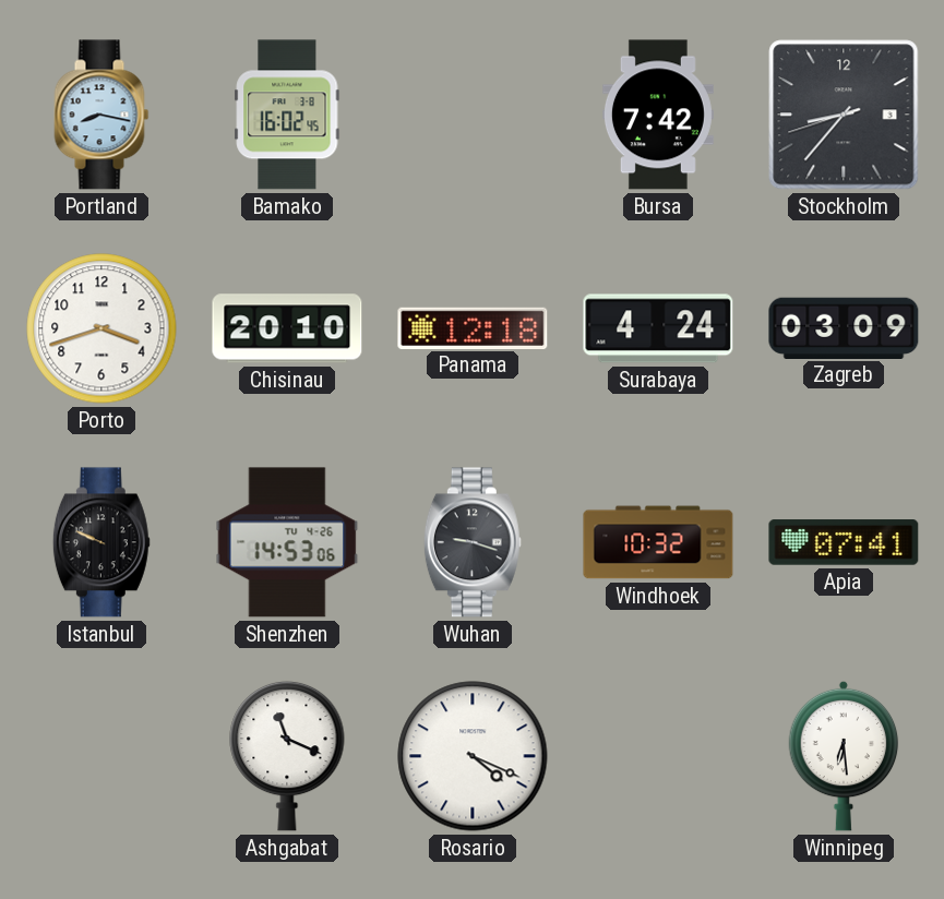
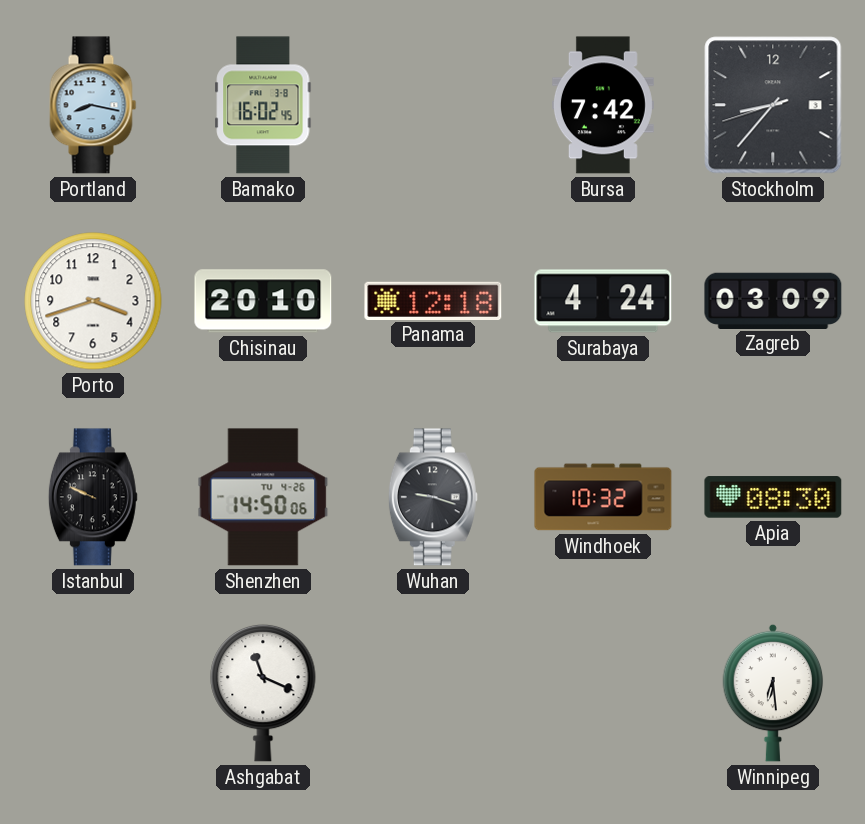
Shenzhen: 14:53 -> 14:50 (263, 497)
Apia: 07:41 -> 08:30 (773, 497)
Rosario: 4:19 -> none (473, 756)
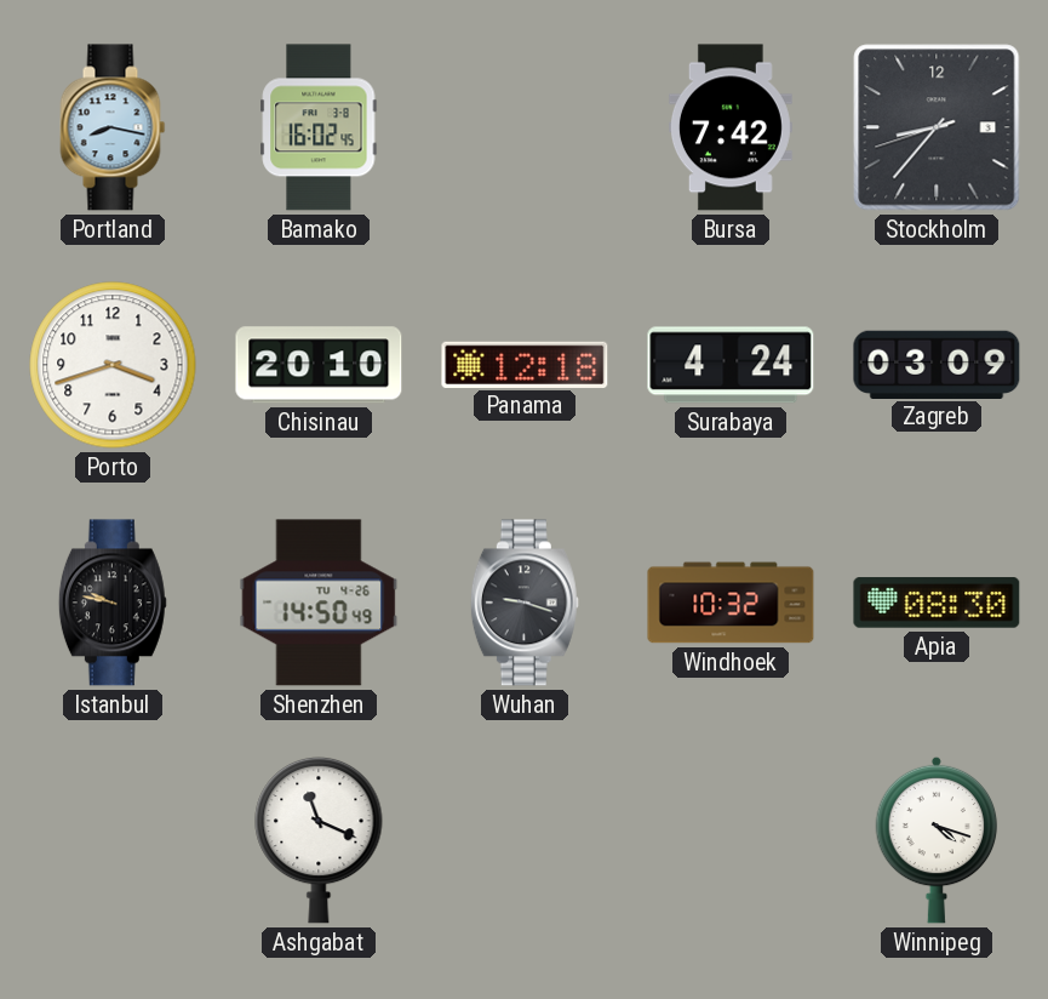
Istanbul: 9:49 -> 9:47 (113, 603)
Shenzhen: 14:50:06 -> 14:50:49 (319, 603)
Winnipeg: 6:29 -> 4:18 (937, 840)
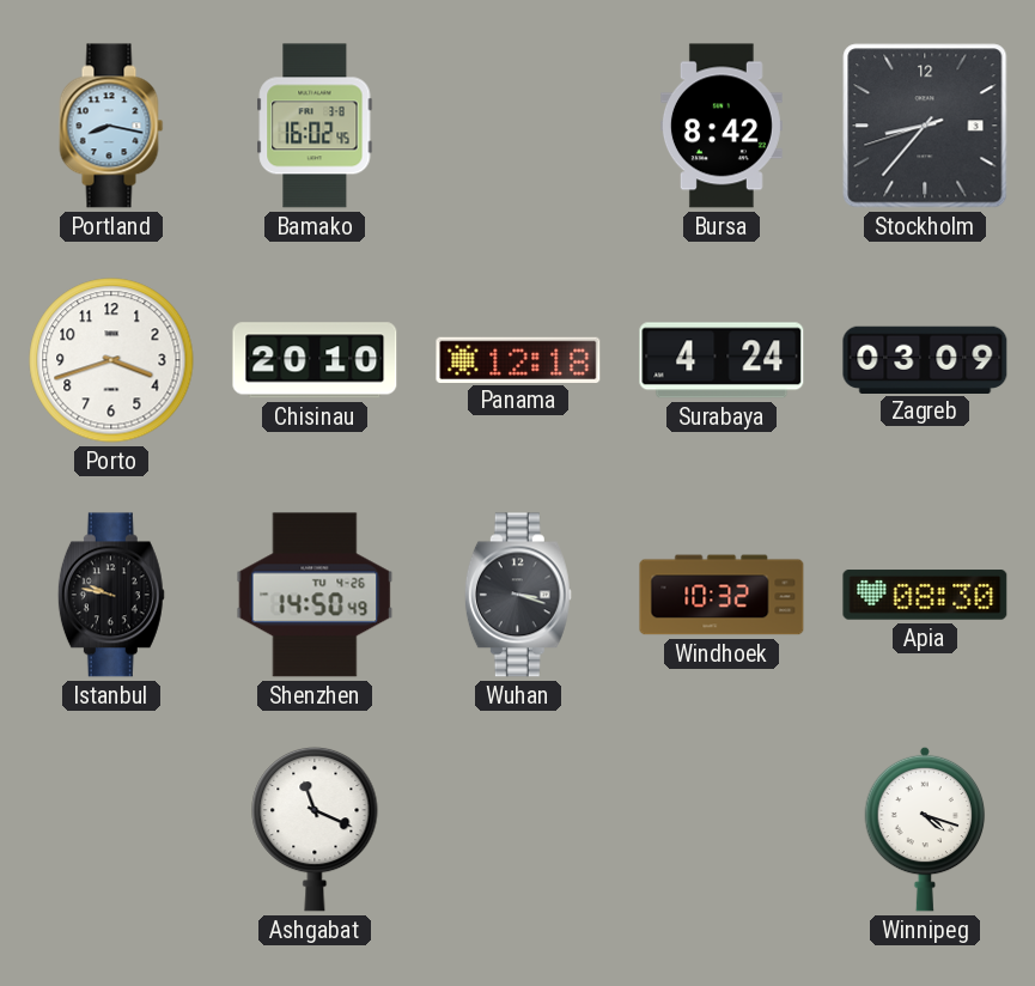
Bursa: 7:42 -> 8:42 (722, 126)
Wuhan: 9:18 -> 3:18 (518, 595)
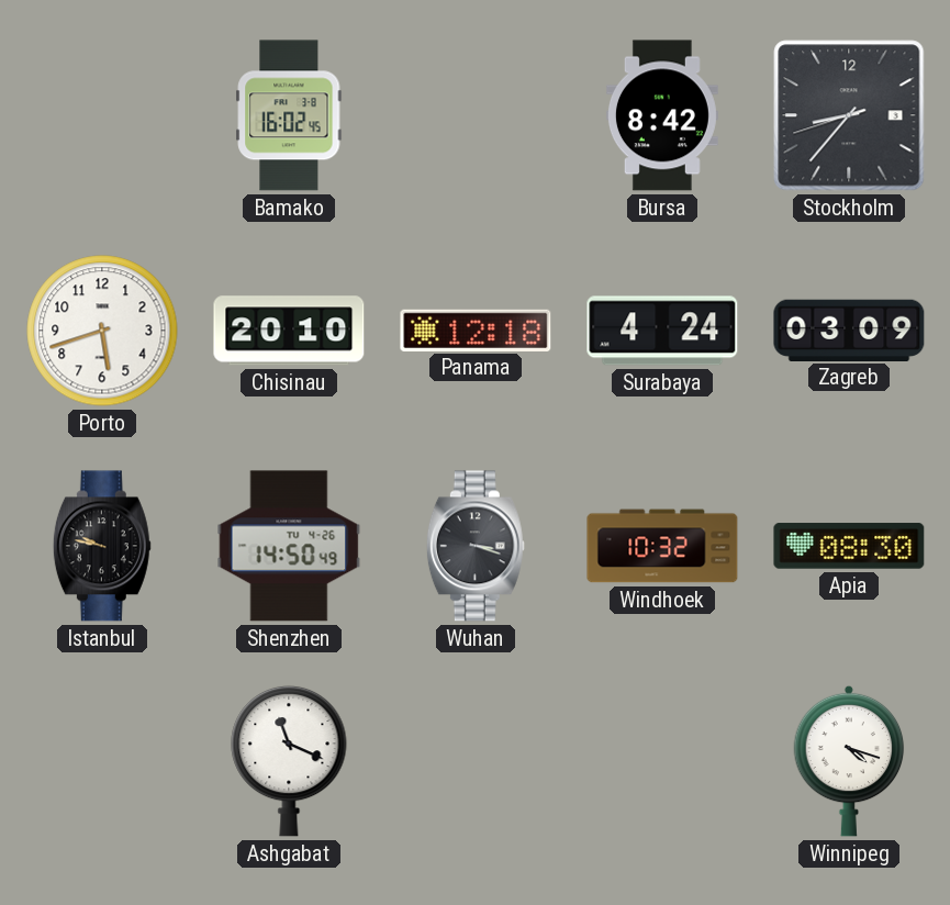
Portland: 8:17 -> none (111, 126)
Porto: 3:42 -> 5:42 (102, 331)
